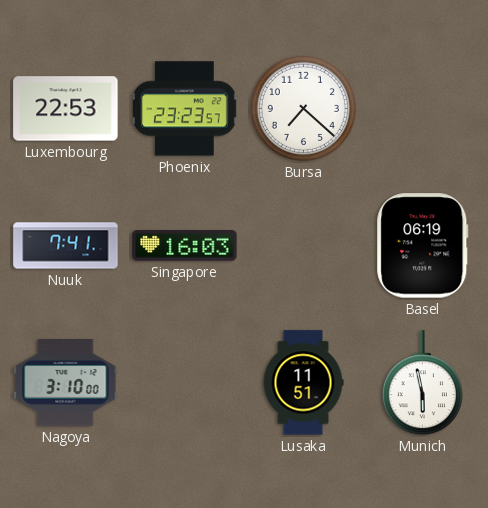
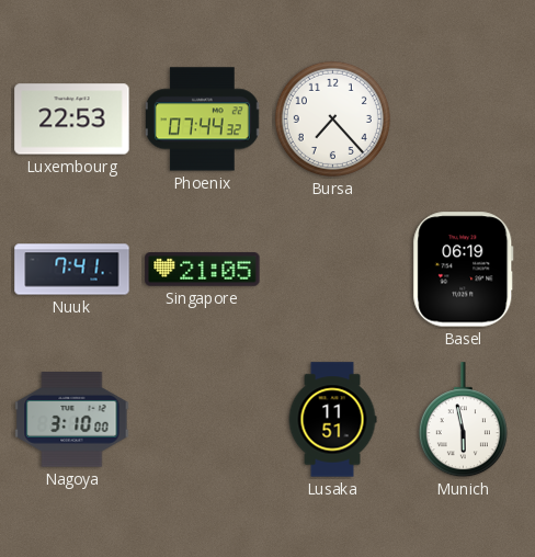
Phoenix: 23:23 -> 07:44 (203, 120)
Bursa: 7:22 -> 7:23 (332, 118)
Singapore: 16:03 -> 21:05 (203, 270)
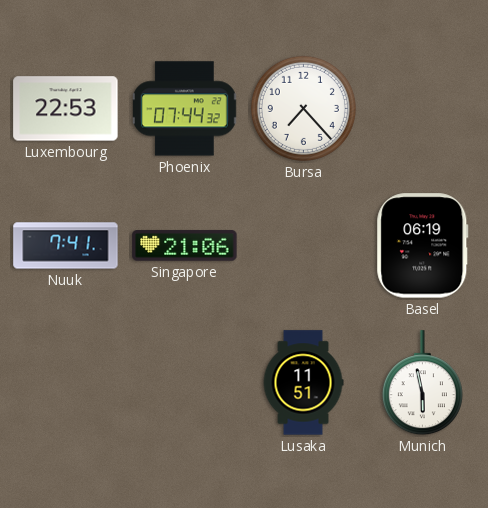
Singapore: 21:05 -> 21:06 (185, 246)
Nagoya: 3:10 -> none (72, 420)
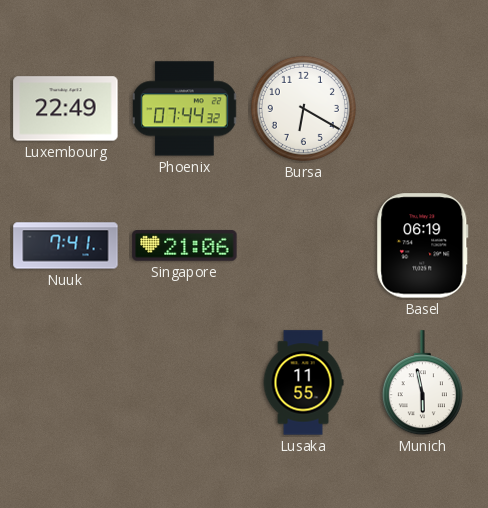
Luxembourg: 22:53 -> 22:49 (66, 109)
Bursa: 7:23 -> 6:20 (303, 108)
Lusaka: 11:51 -> 11:55 (303, 383)
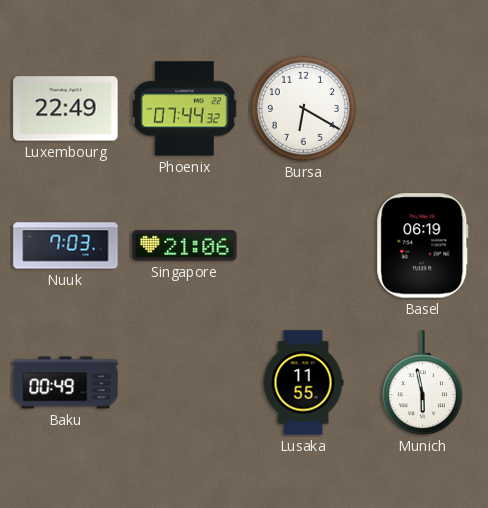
Nuuk: 7:41 -> 7:03 (66, 246)
Baku: none -> 00:49 (66, 383)
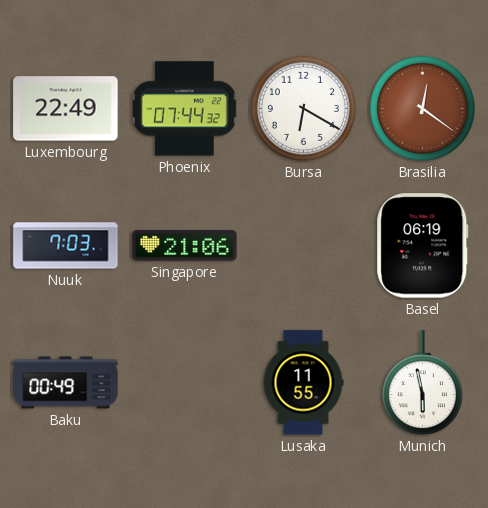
Brasilia: none -> 12:21 (422, 108)
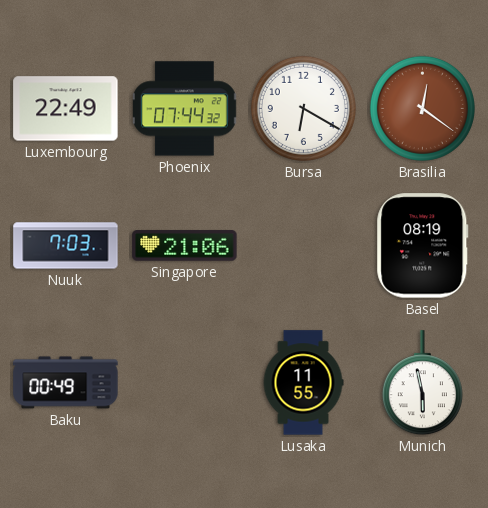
Basel: 06:19 -> 08:19 (423, 246)
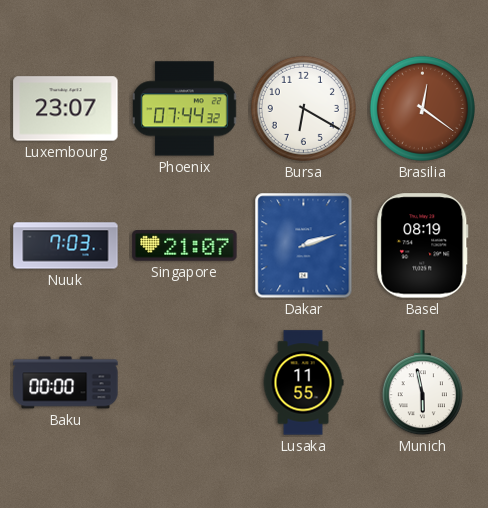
Luxembourg: 22:49 -> 23:07 (66, 109)
Singapore: 21:06 -> 21:07 (185, 246)
Dakar: none -> 2:12 (304, 246)
Baku: 00:49 -> 00:00 (66, 383)
